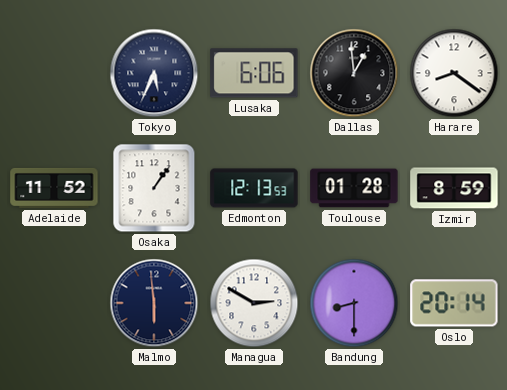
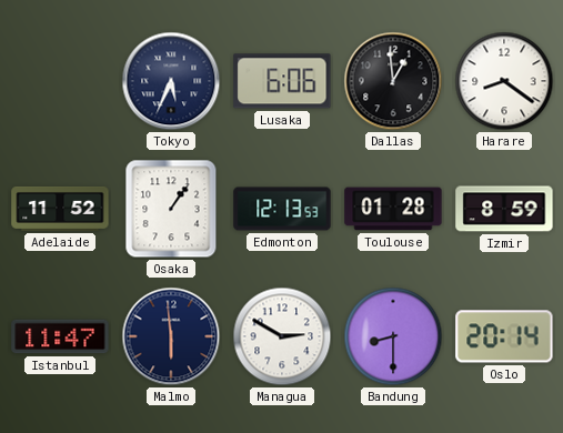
Istanbul: none -> 11:47 (60, 336)
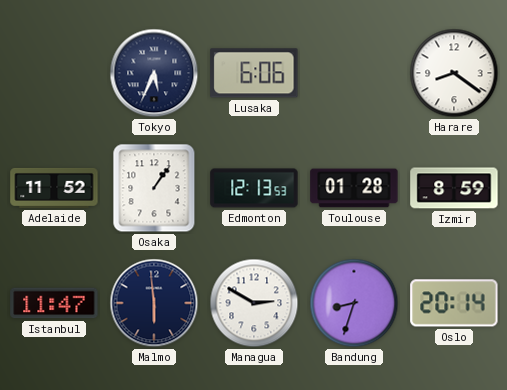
Dallas: 12:59 -> none (393, 81)
Bandung: 8:30 -> 8:33 (354, 303)
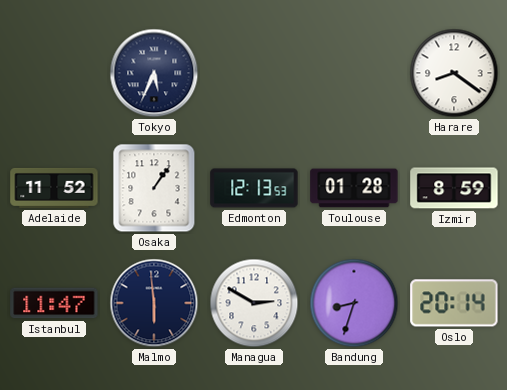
Lusaka: 6:06 -> none (254, 73)
